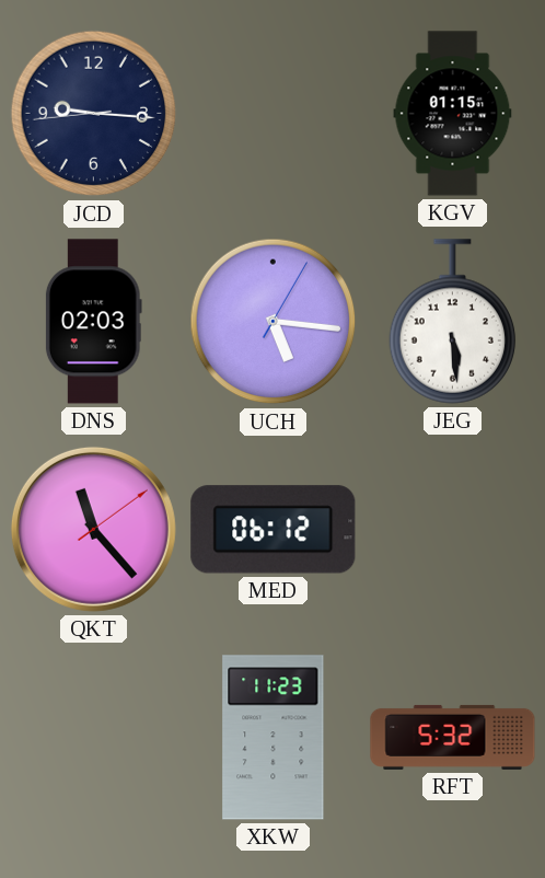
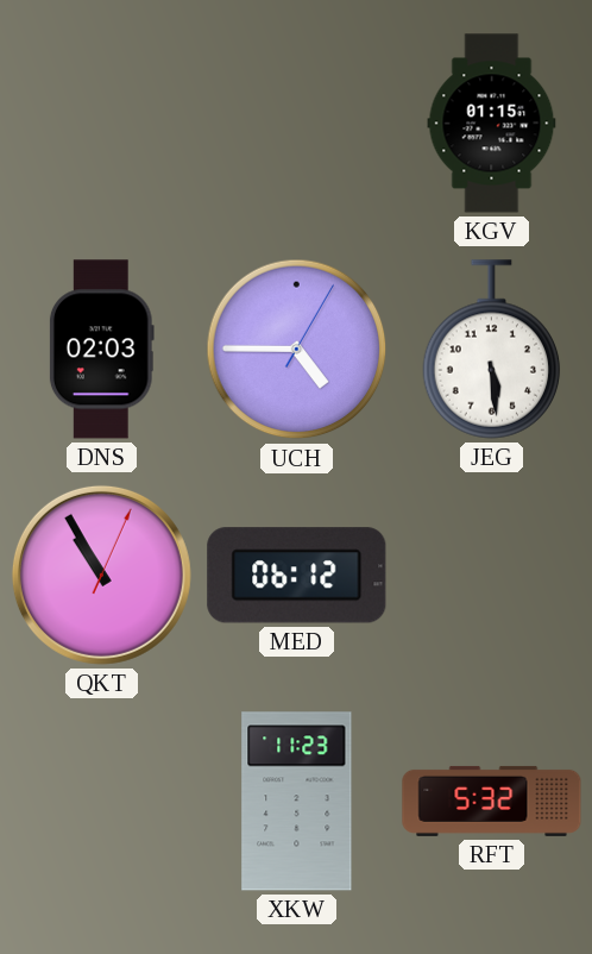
JCD: 9:15 -> none (94, 114)
UCH: 5:16 -> 4:45 (297, 350)
QKT: 11:23 -> 10:55 (101, 575)
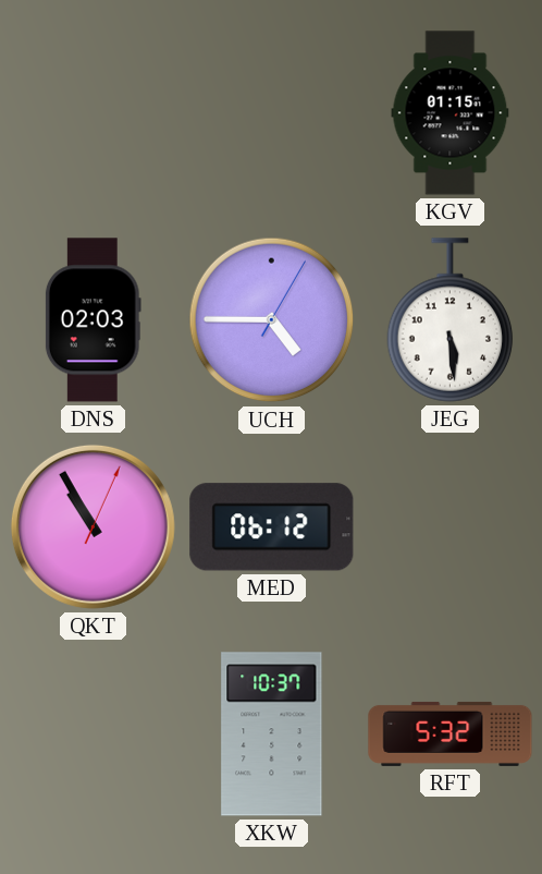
XKW: 11:23 -> 10:37 (272, 735)
